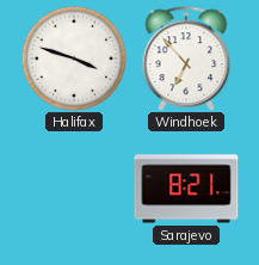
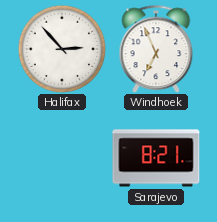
Halifax: 3:48 -> 2:53 (62, 49)
Windhoek: 6:53 -> 6:56 (156, 49)
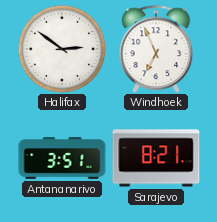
Halifax: 2:53 -> 2:51 (62, 49)
Antananarivo: none -> 3:51 (62, 158)
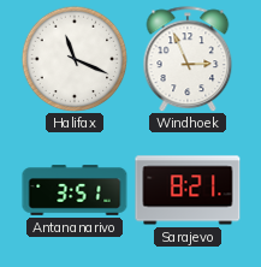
Halifax: 2:51 -> 11:19 (75, 59)
Windhoek: 6:56 -> 2:56 (188, 59)
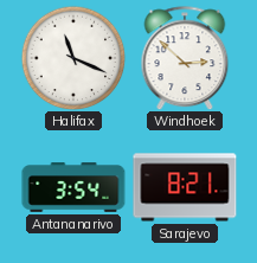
Windhoek: 2:56 -> 2:52 (185, 58)
Antananarivo: 3:51 -> 3:54 (73, 187)
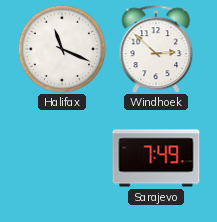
Antananarivo: 3:54 -> none (73, 187)
Sarajevo: 8:21 -> 7:49 (156, 158)
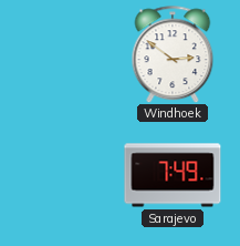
Halifax: 11:19 -> none (62, 49)
Windhoek: 2:52 -> 2:51 (173, 54)
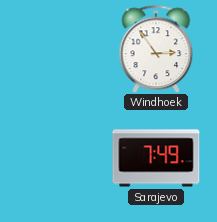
Windhoek: 2:51 -> 2:54 (156, 49)
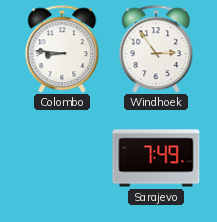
Colombo: none -> 8:46 (62, 49)
